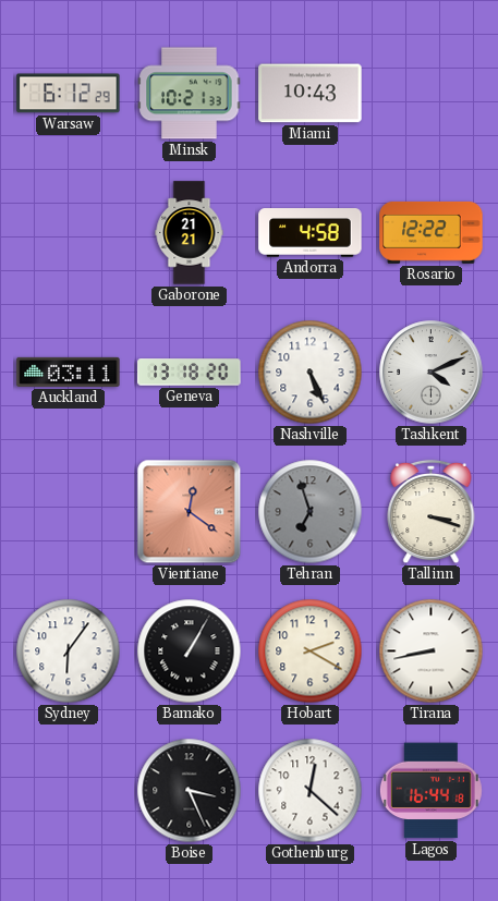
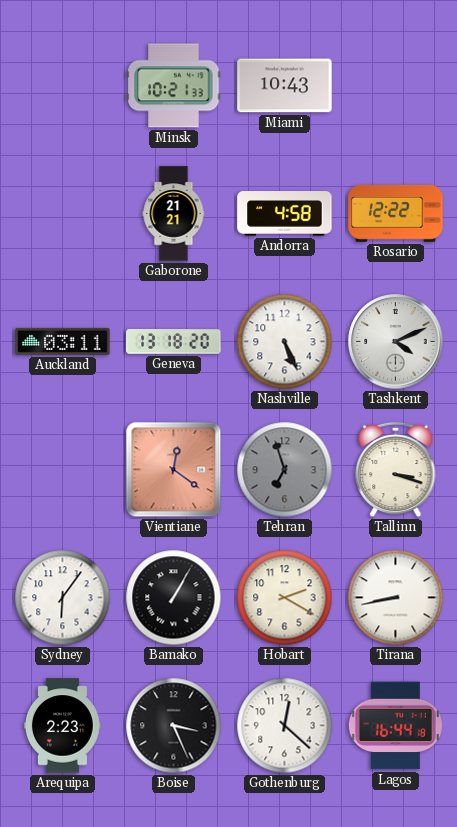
Warsaw: 6:12 -> none (69, 94)
Arequipa: none -> 2:23 (62, 726)
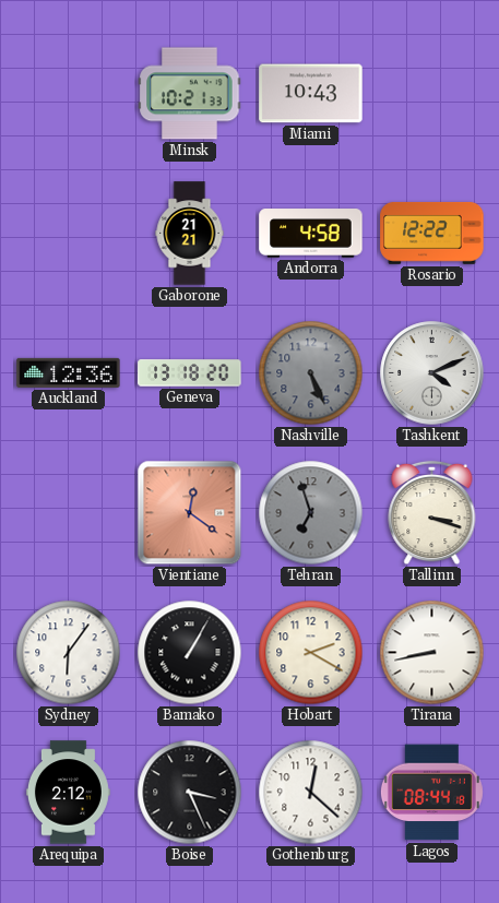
Auckland: 03:11 -> 12:36 (69, 372)
Nashville dial: white -> grey (311, 373)
Arequipa: 2:23 -> 2:12 (68, 793)
Lagos: 16:44 -> 08:44 (431, 793)
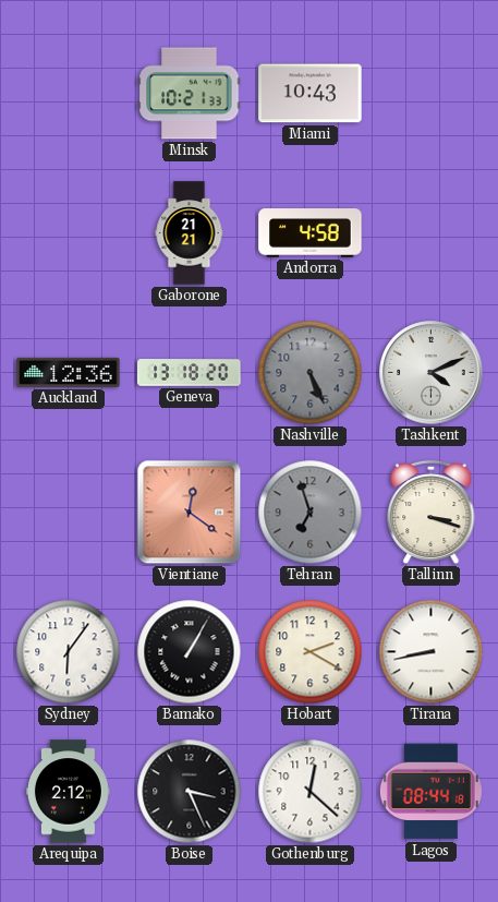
Rosario: 12:22 -> none (432, 233)
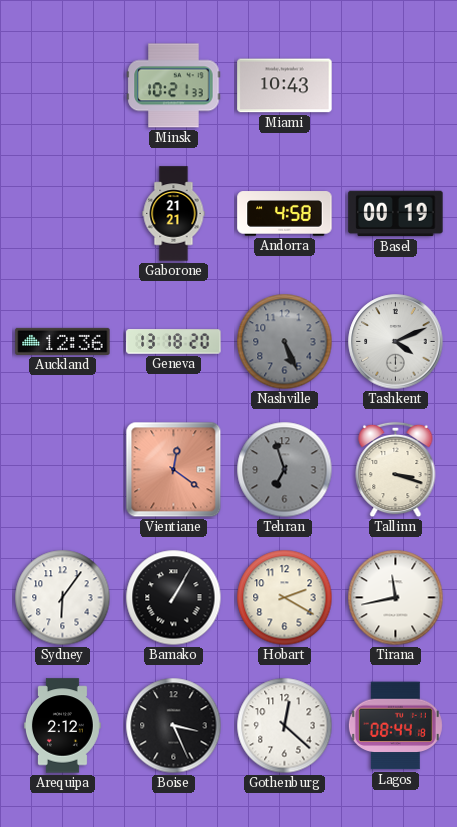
Basel: none -> 00:19 (396, 214)
Tirana: 8:43 -> 11:43 (396, 598)
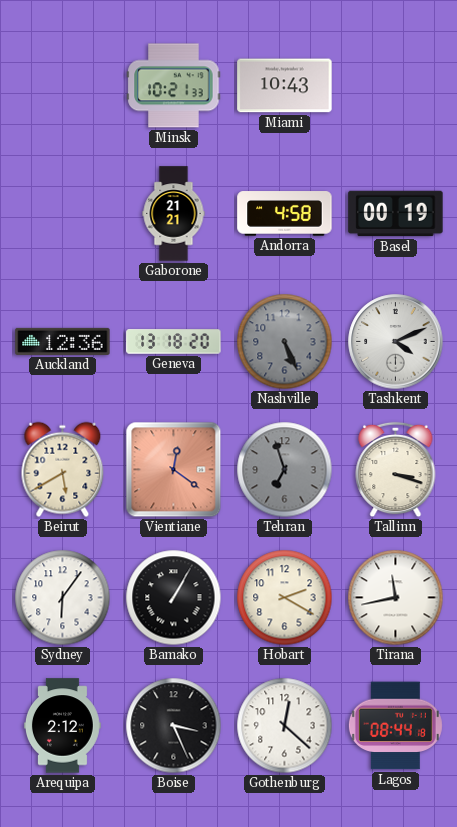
Beirut: none -> 5:40 (63, 470)
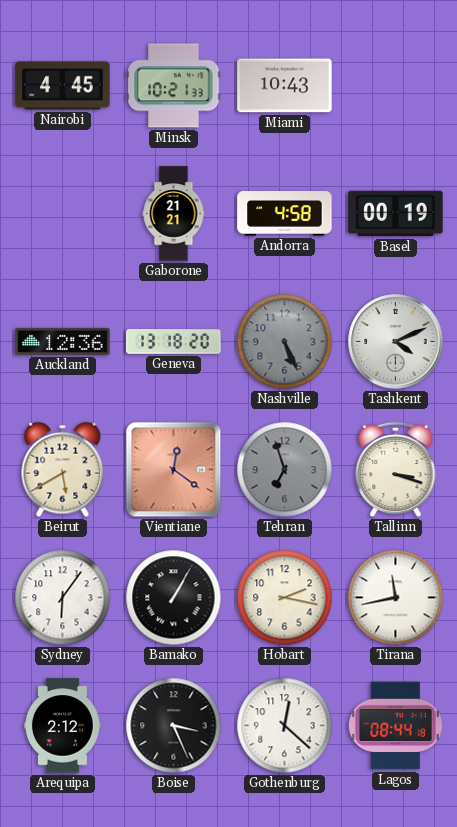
Nairobi: none -> 4:45 (63, 86)
Hobart: 2:20 -> 2:17 (285, 598)
